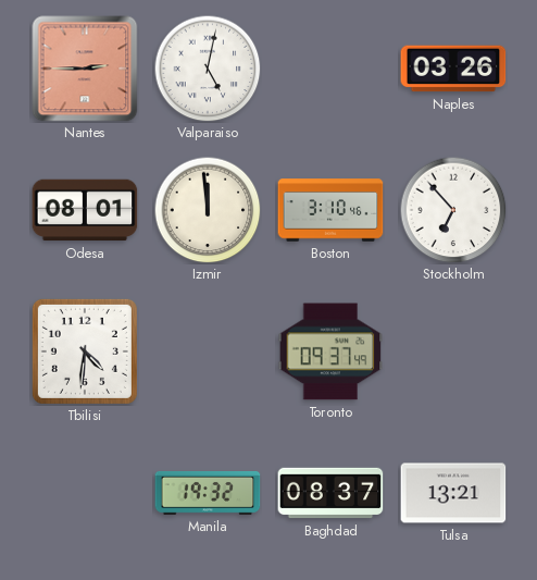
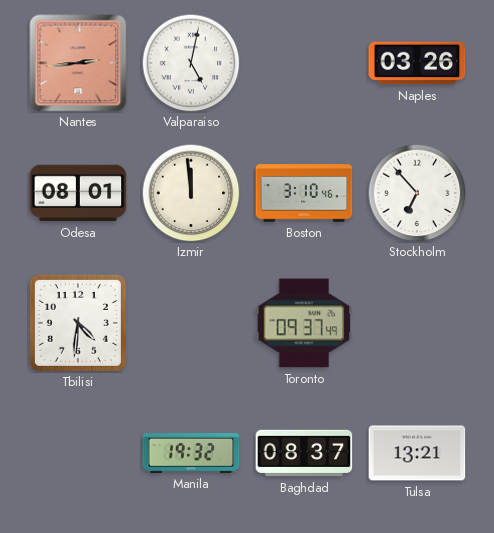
Nantes: 2:45 -> 2:44 (78, 63)
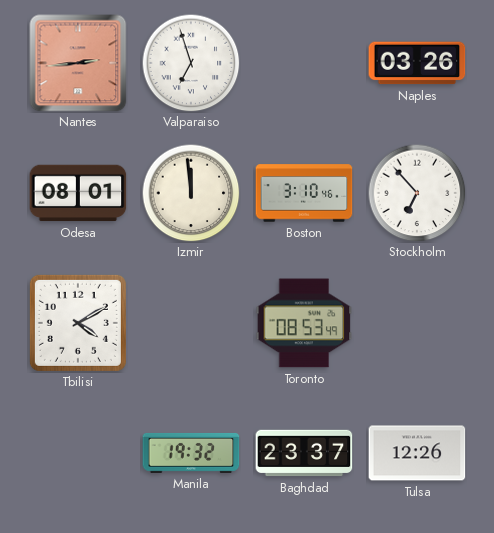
Valparaiso: 5:02 -> 6:57 (191, 63)
Tbilisi: 4:31 -> 4:10 (78, 323)
Toronto: 09:37 -> 08:53 (304, 323)
Baghdad: 08:37 -> 23:37 (304, 453)
Tulsa: 13:21 -> 12:26 (417, 453)
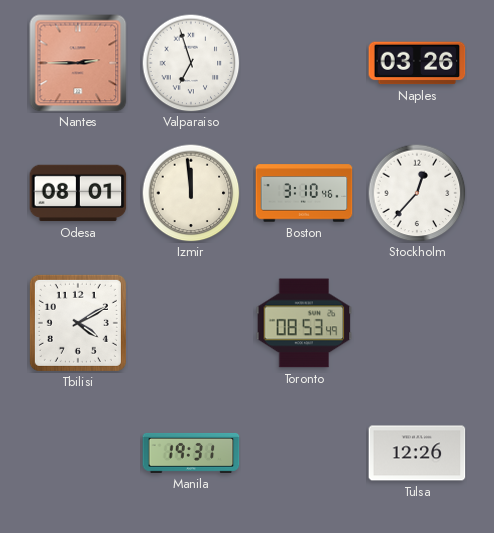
Nantes: 2:44 -> 2:45 (78, 63)
Stockholm: 6:53 -> 12:37 (417, 193)
Manila: 19:32 -> 19:31 (191, 453)
Baghdad: 23:37 -> none (304, 453)
